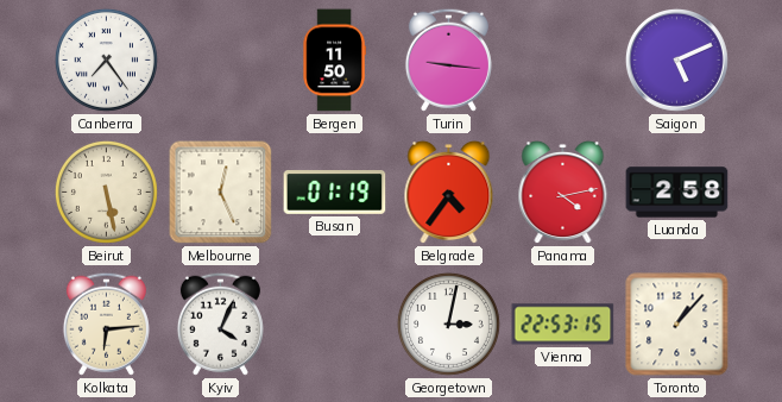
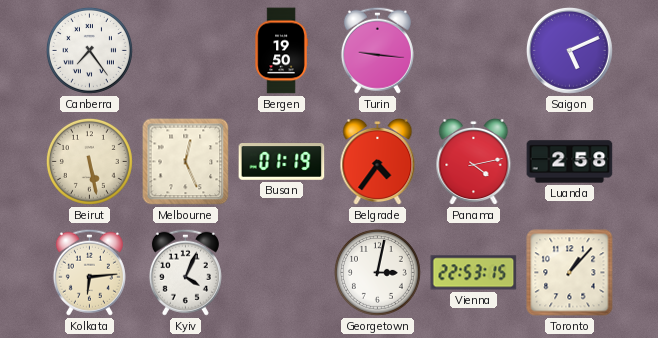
Bergen: 11:50 -> 19:50 (281, 51)
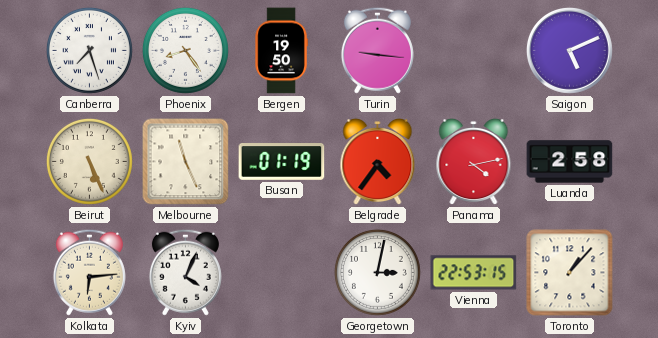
Canberra: 7:24 -> 7:27 (89, 50)
Phoenix: none -> 8:24 (185, 50)
Beirut: 5:28 -> 5:26 (89, 161)
Melbourne: 12:26 -> 11:26 (186, 162)
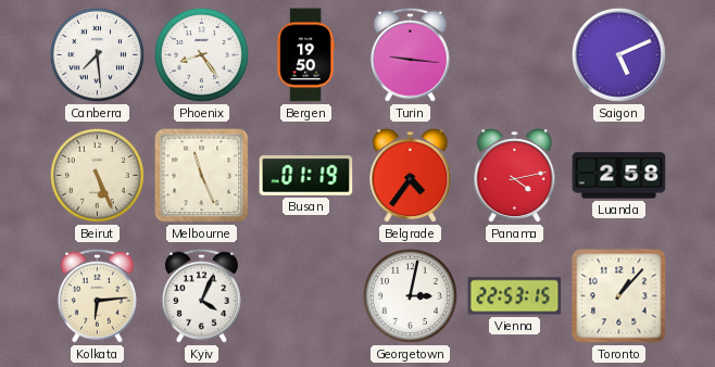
Canberra: 7:27 -> 7:29 (97, 54)
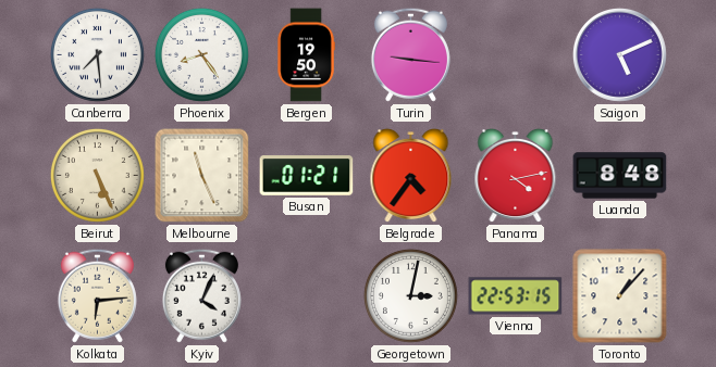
Busan: 01:19 -> 01:21 (307, 176)
Luanda: 2:58 -> 8:48 (620, 176)
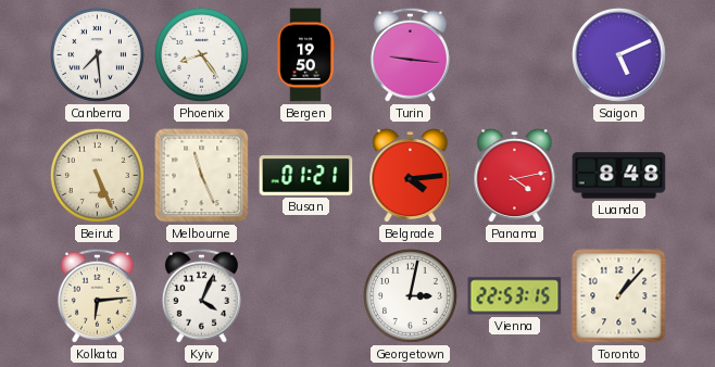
Belgrade: 4:36 -> 4:14 (411, 176)
